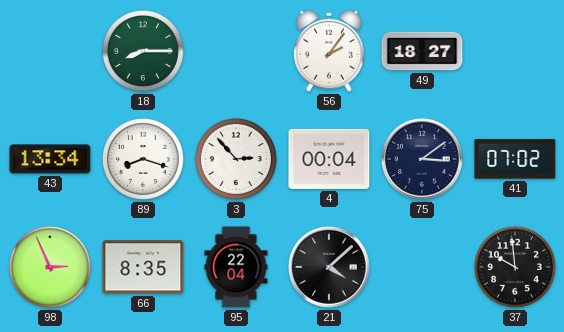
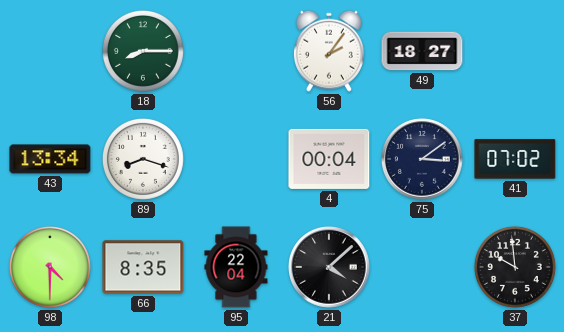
3: 2:53 -> none (236, 159)
98: 2:56 -> 4:30 (50, 267)
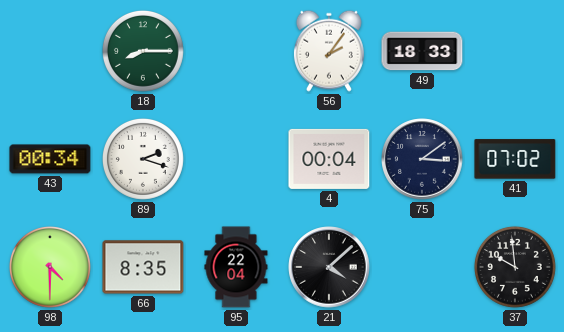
49: 18:27 -> 18:33 (422, 51)
43: 13:34 -> 00:34 (50, 159)
89: 8:18 -> 2:18 (143, 159)
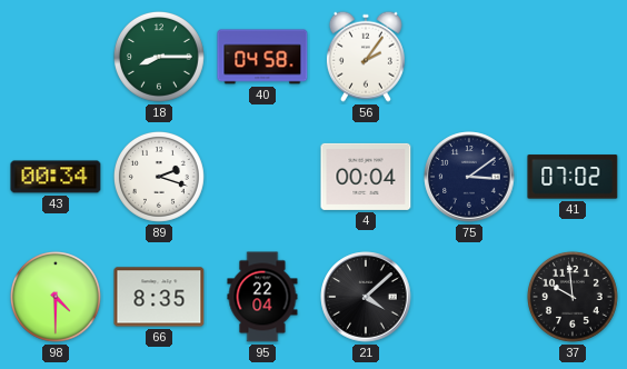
40: none -> 04:58 (262, 57)
49: 18:33 -> none (422, 51)
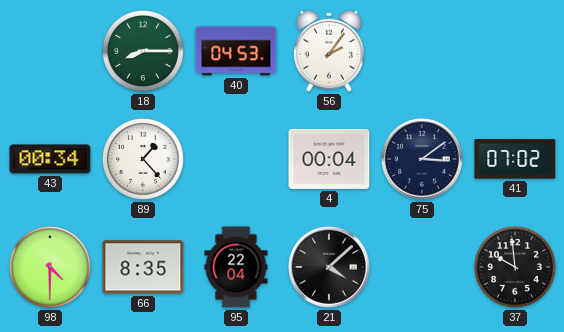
40: 04:58 -> 04:53 (236, 51)
89: 2:18 -> 1:23 (143, 159)
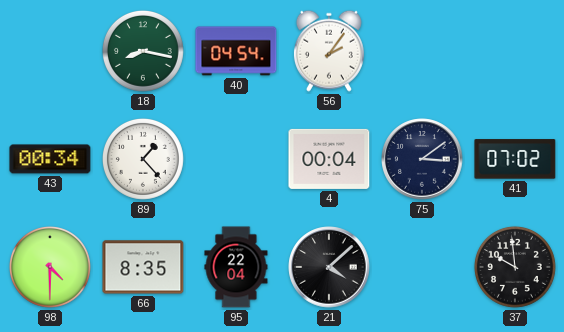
18: 8:15 -> 8:17 (143, 51)
40: 04:53 -> 04:54 (236, 51)
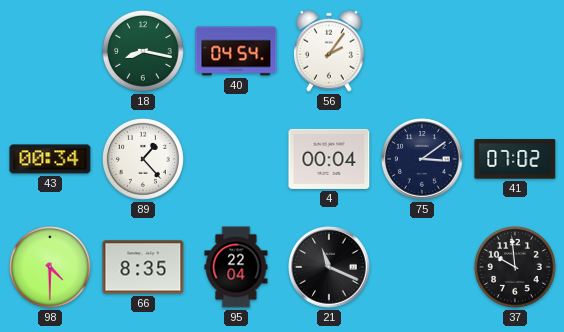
21: 4:08 -> 11:19 (329, 267)
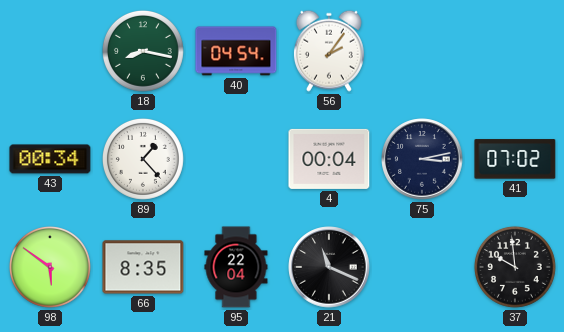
75: 3:09 -> 3:13 (422, 159)
98: 4:30 -> 5:51 (50, 267)
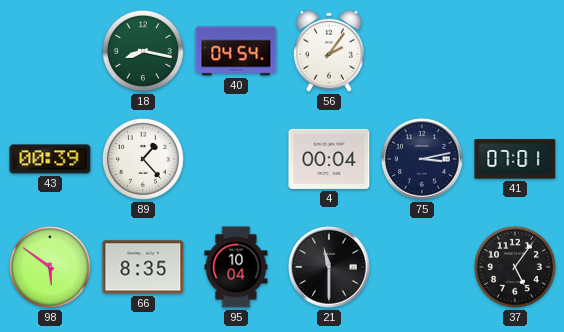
43: 00:34 -> 00:39 (50, 159)
41: 07:02 -> 07:01 (515, 159)
95: 22:04 -> 10:04 (236, 267)
21: 11:19 -> 11:30 (329, 267)
37: 9:59 -> 5:06 (515, 267)
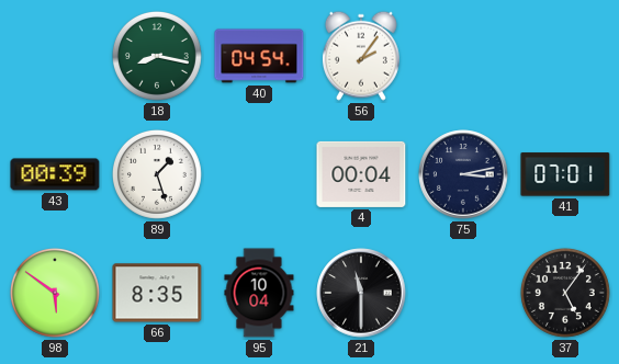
89: 1:23 -> 1:27 (157, 174)
